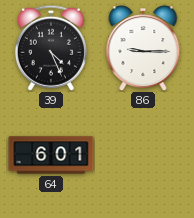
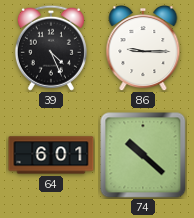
74: none -> 10:22 (143, 155)
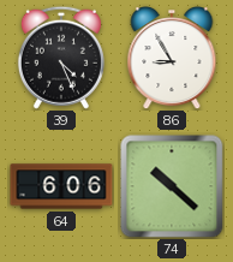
86: 9:15 -> 8:55 (172, 59)
64: 6:01 -> 6:06 (61, 186)
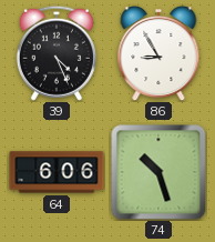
74: 10:22 -> 10:27 (158, 172)
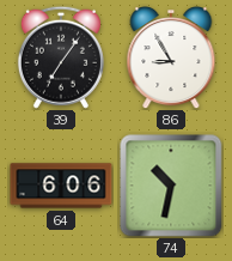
39: 4:26 -> 7:06 (61, 57)
74: 10:27 -> 10:32 (171, 186)
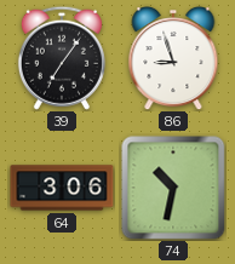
86: 8:55 -> 8:57 (173, 59)
64: 6:06 -> 3:06 (62, 188)
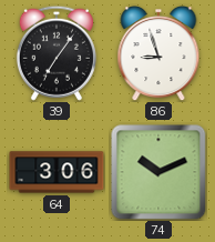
74: 10:32 -> 10:11 (158, 172)
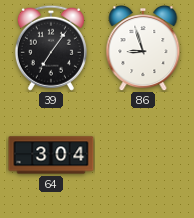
64: 3:06 -> 3:04 (51, 155)
74: 10:11 -> none (158, 172)
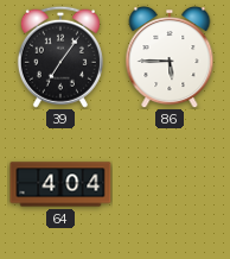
86: 8:57 -> 5:45 (170, 58)
64: 3:04 -> 4:04 (60, 184)
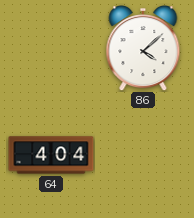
39: 7:06 -> none (60, 57)
86: 5:45 -> 4:08 (143, 49)
